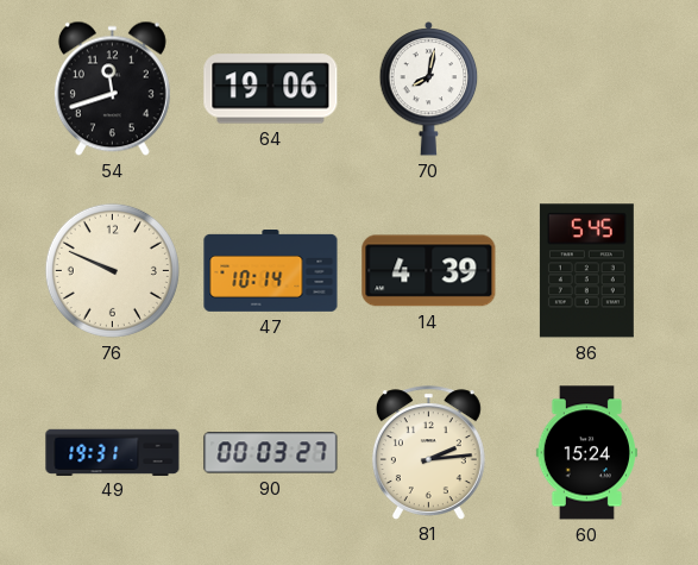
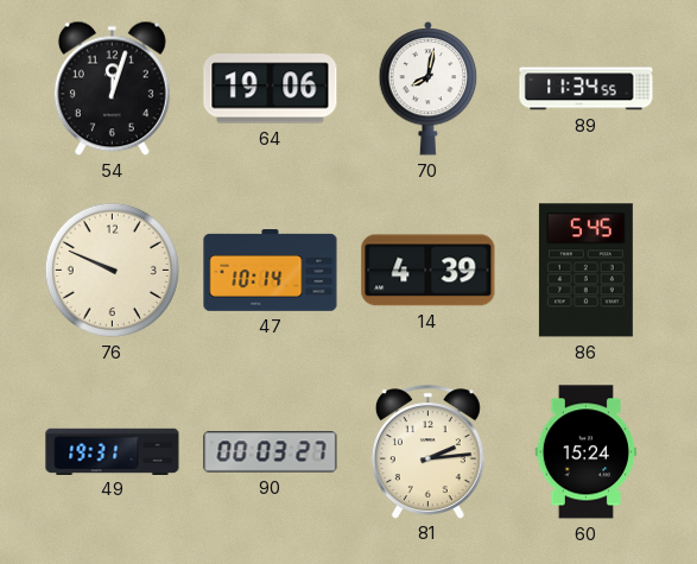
54: 11:42 -> 12:03 (112, 89)
89: none -> 11:34 (587, 89)
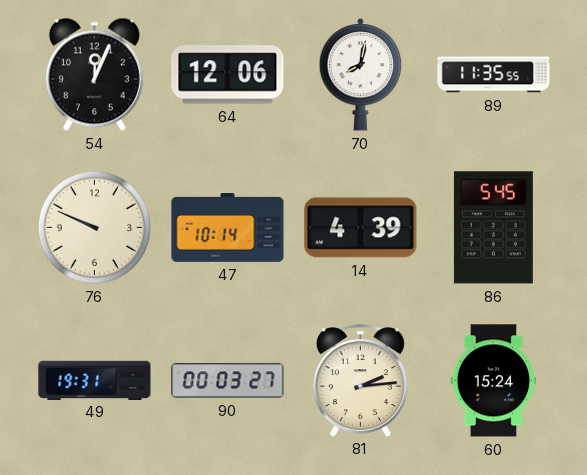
54: 12:03 -> 12:04 (94, 75)
64: 19:06 -> 12:06 (228, 75)
89: 11:34 -> 11:35 (494, 75)
